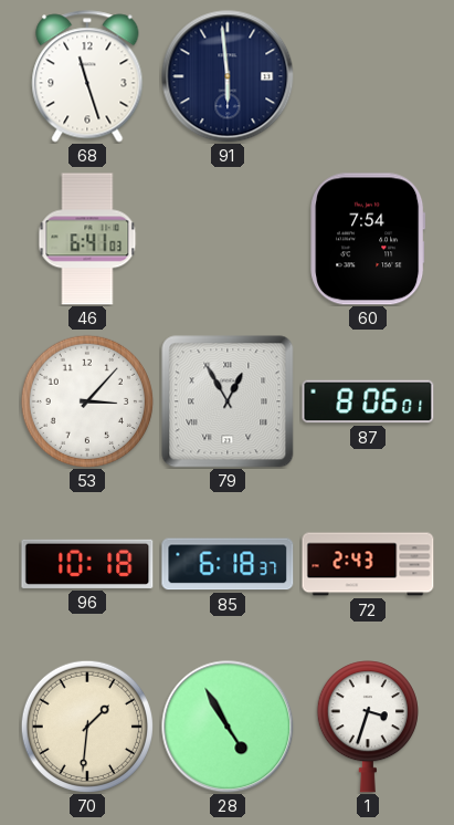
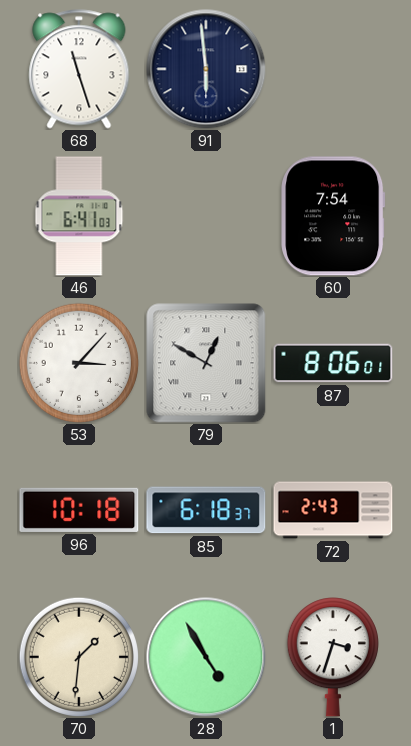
79: 12:55 -> 12:50 (206, 363)
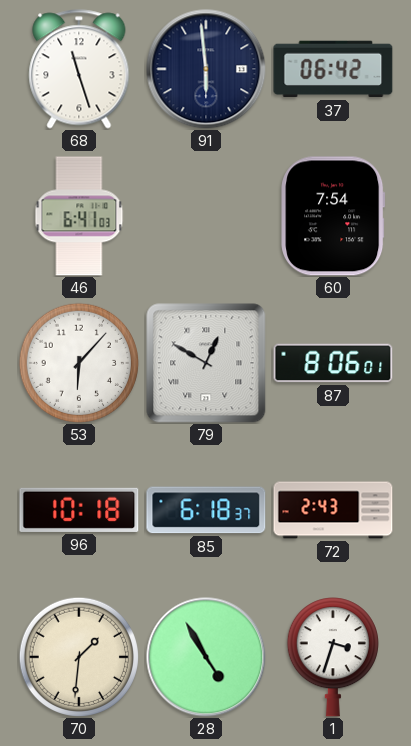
37: none -> 06:42 (333, 69)
53: 3:07 -> 6:07 (78, 362)
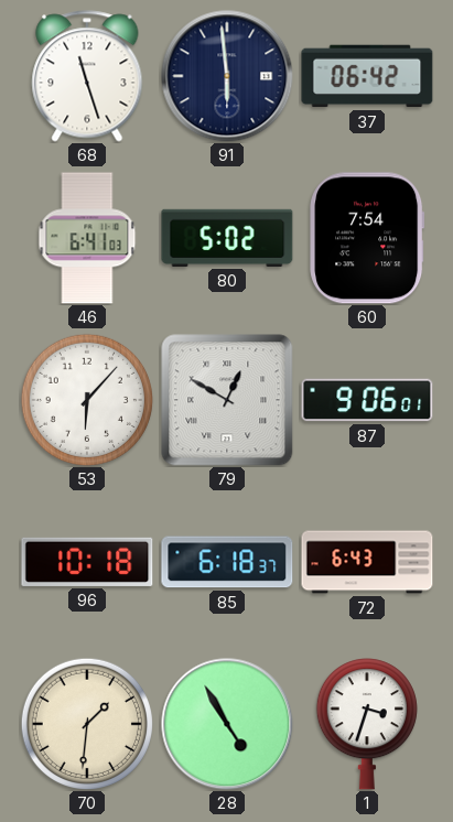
80: none -> 5:02 (227, 238)
87: 8:06 -> 9:06 (367, 400)
72: 2:43 -> 6:43 (367, 562)
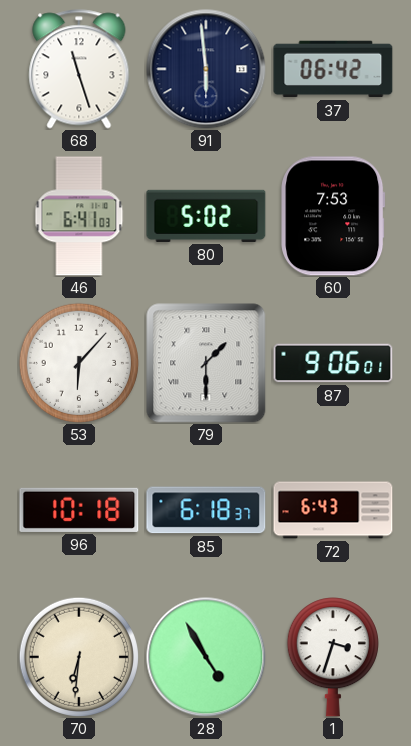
60: 7:54 -> 7:53 (333, 216)
79: 12:50 -> 1:30 (206, 363)
70: 1:31 -> 6:31 (78, 656)
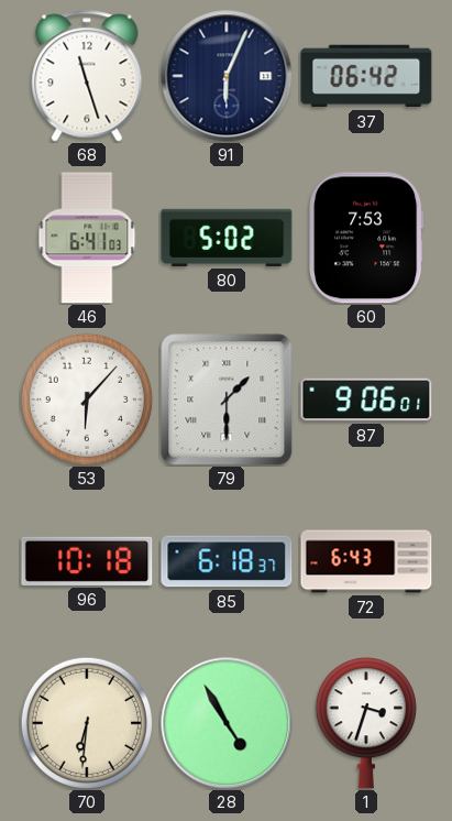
91: 5:59 -> 6:04 (227, 76)
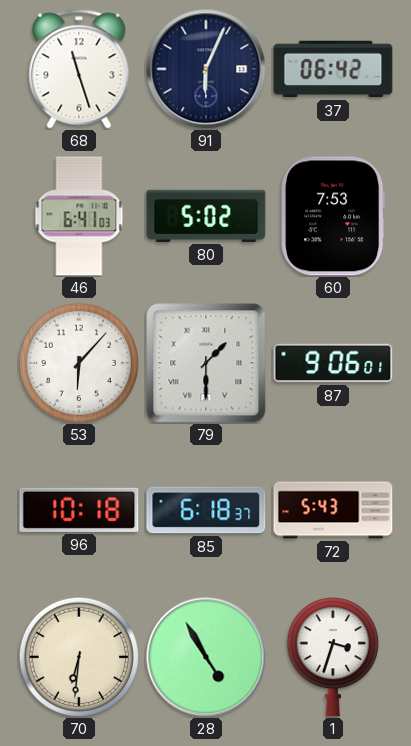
72: 6:43 -> 5:43 (333, 510)
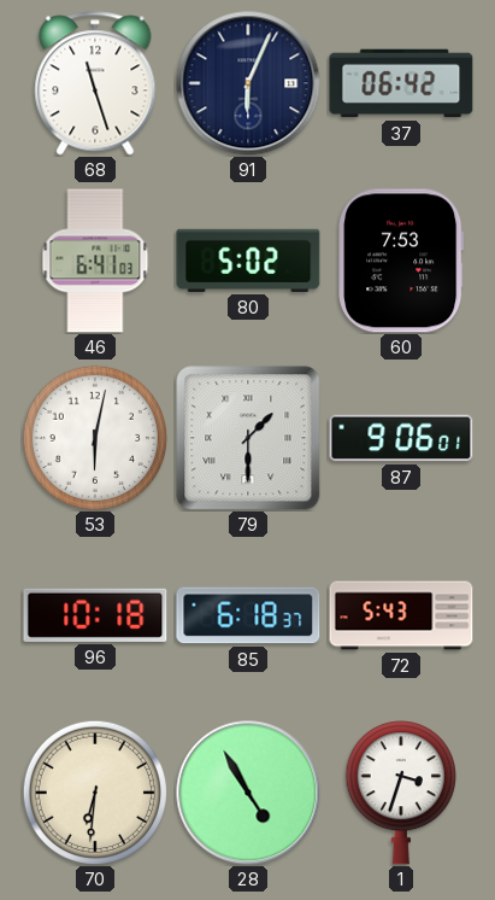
53: 6:07 -> 6:02 (94, 437)
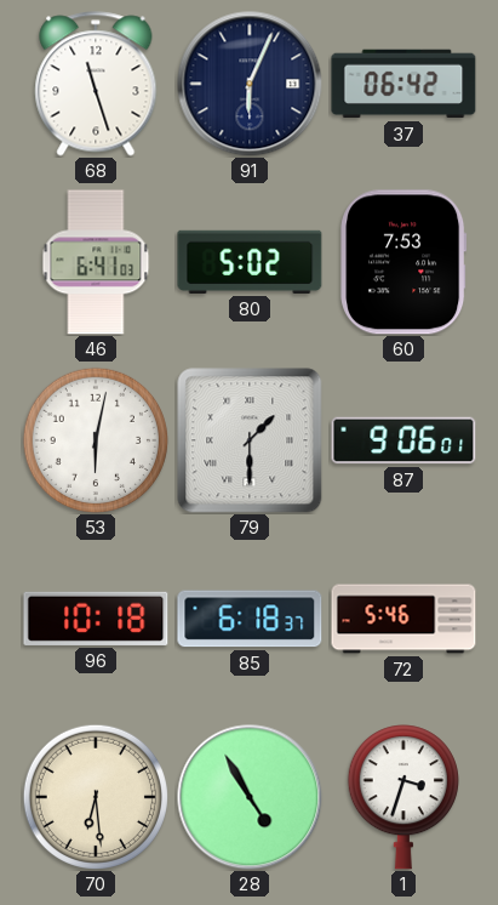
72: 5:43 -> 5:46 (403, 619)
70: 6:31 -> 6:29 (95, 796)
